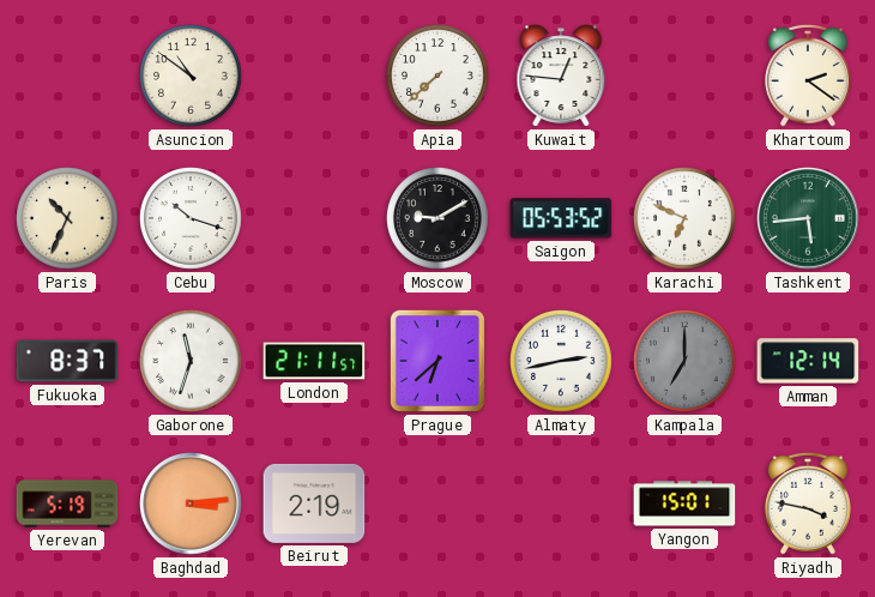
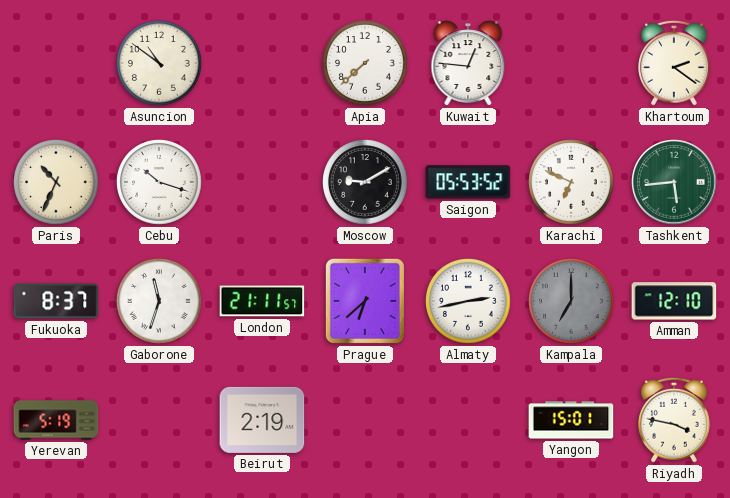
Amman: 12:14 -> 12:10 (674, 301)
Baghdad: 3:14 -> none (191, 503)
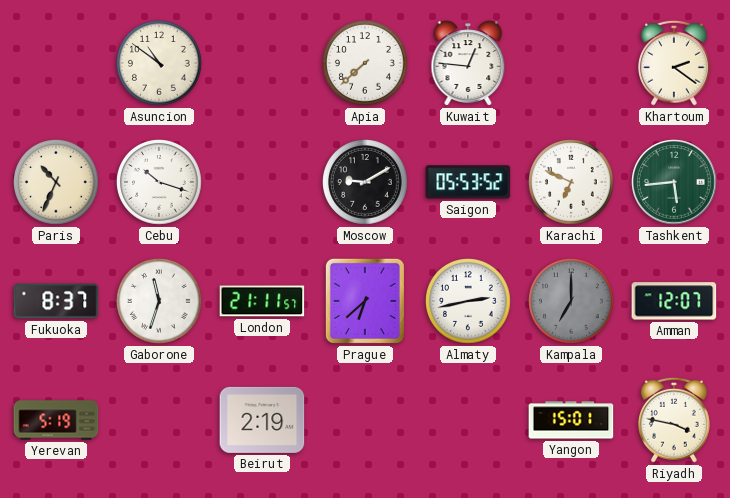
Amman: 12:10 -> 12:07 (674, 301)
